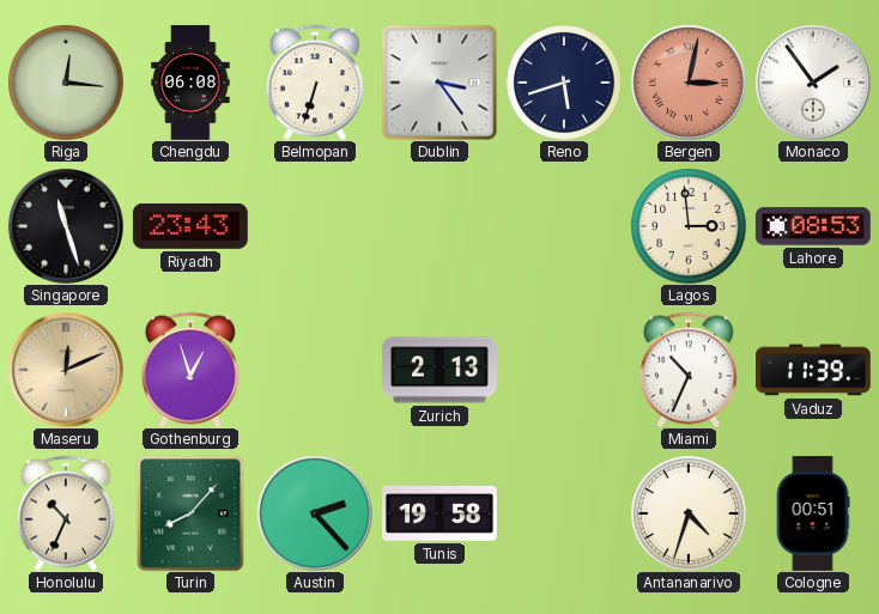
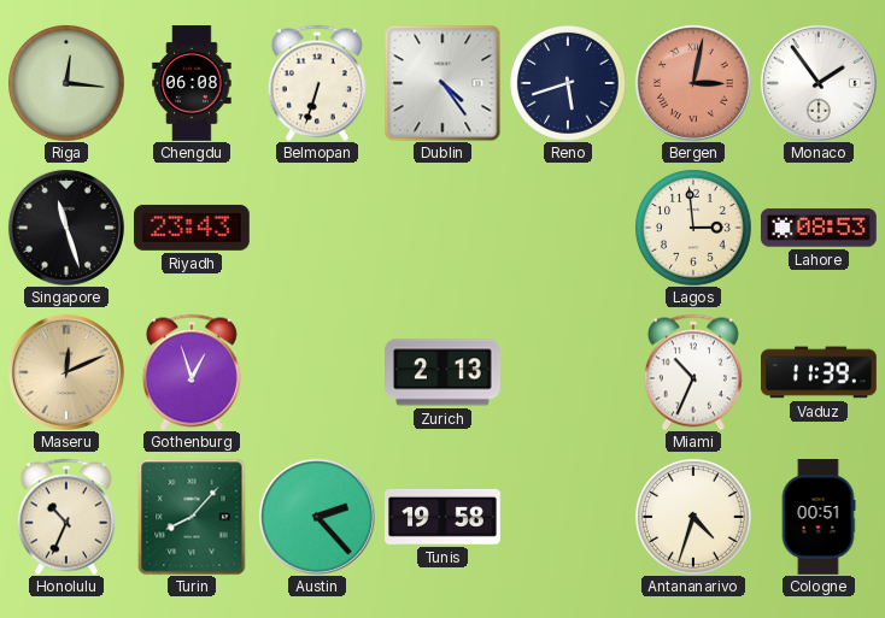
Dublin: 3:24 -> 4:24 (443, 83)
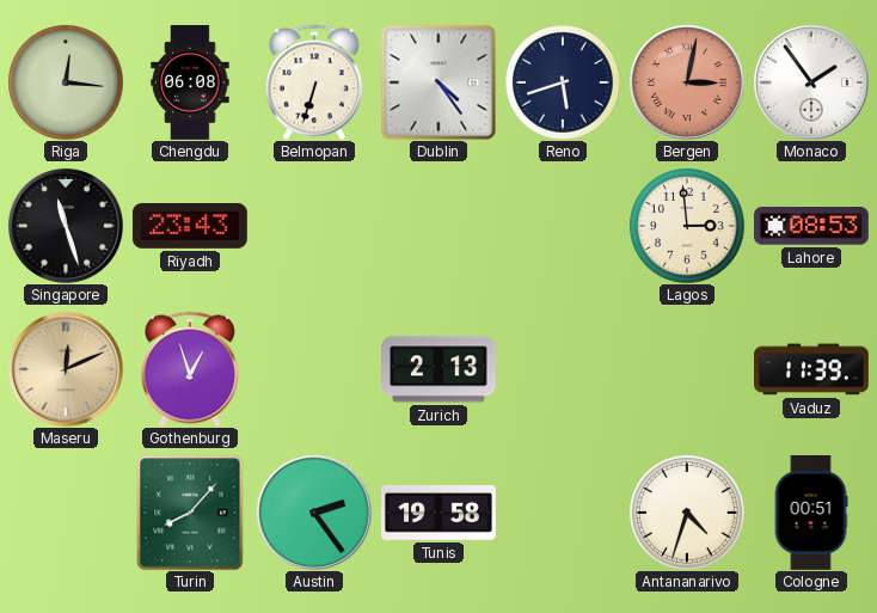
Miami: 10:34 -> none (693, 372)
Honolulu: 10:34 -> none (66, 517)
Austin: 2:23 -> 2:24 (314, 513)
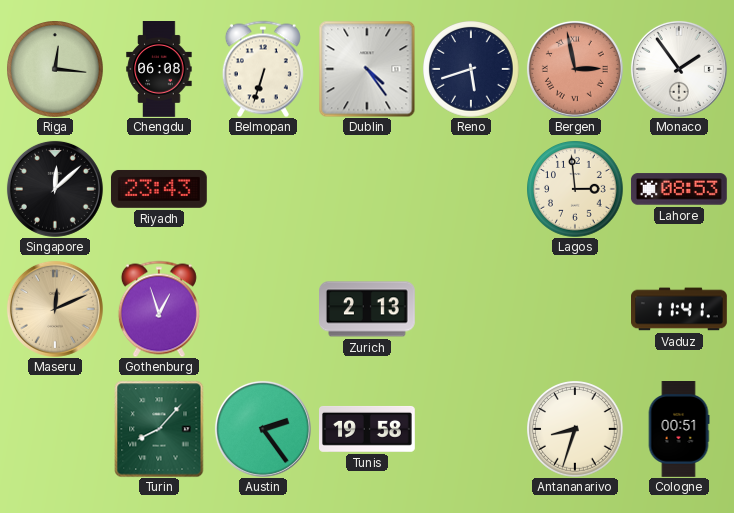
Bergen: 3:02 -> 2:58 (575, 69)
Singapore: 11:27 -> 12:08 (55, 189)
Vaduz: 11:39 -> 11:41 (680, 309)
Antananarivo: 4:33 -> 8:33 (575, 429)
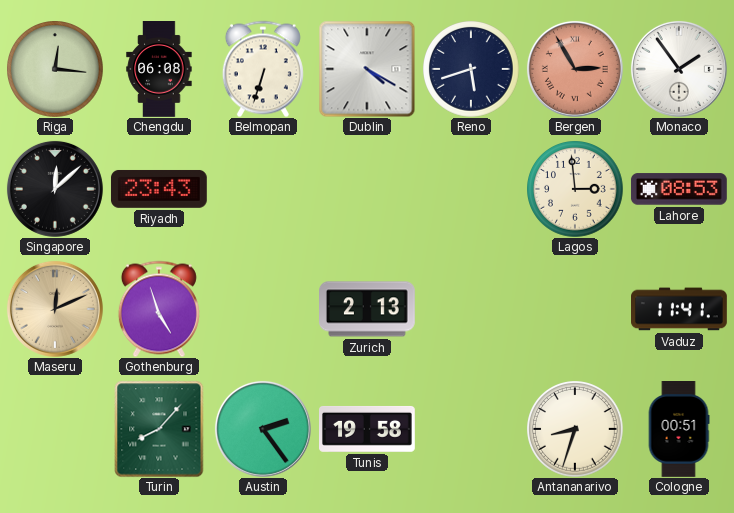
Dublin: 4:24 -> 4:20 (367, 69)
Bergen: 2:58 -> 2:55 (575, 69)
Gothenburg: 12:57 -> 4:57 (159, 309)
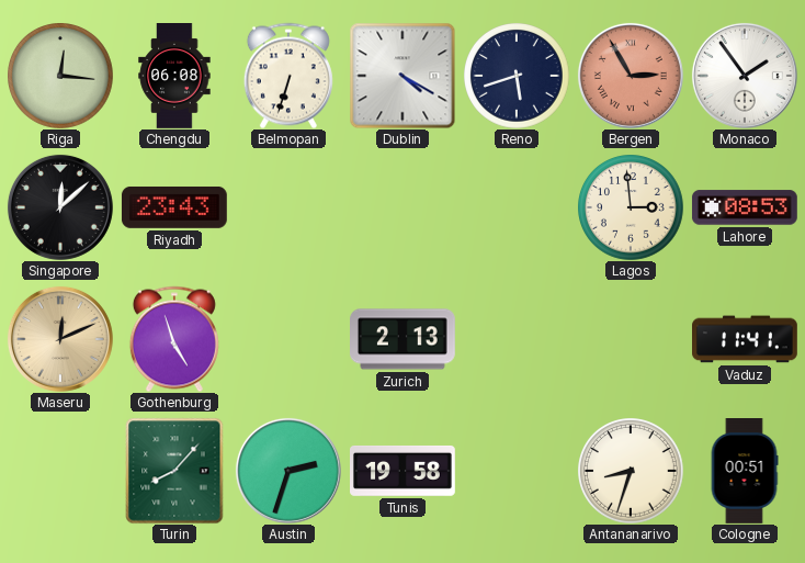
Austin: 2:24 -> 2:33 (288, 471)
